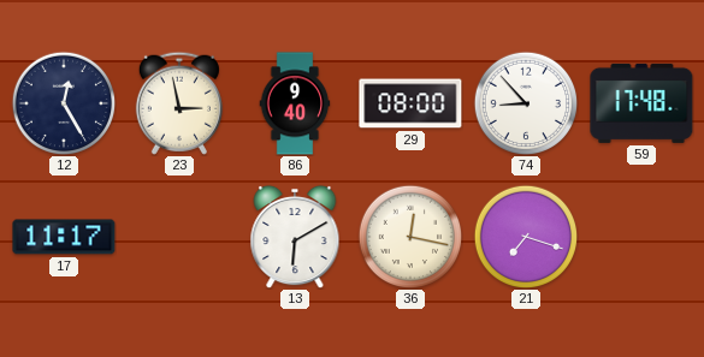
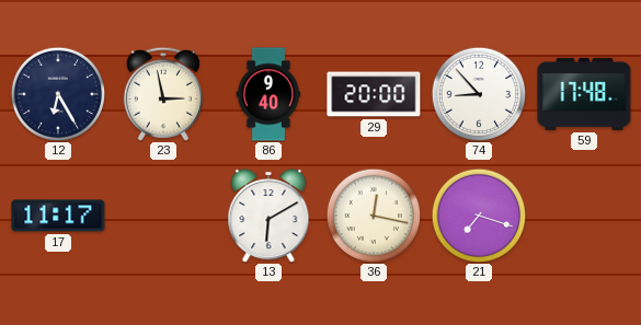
12: 12:25 -> 6:25 (58, 94)
29: 08:00 -> 20:00 (374, 94)
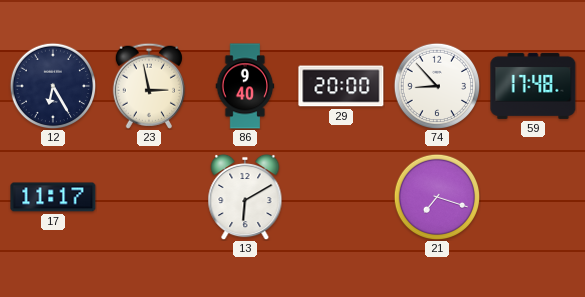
36: 12:17 -> none (374, 216)
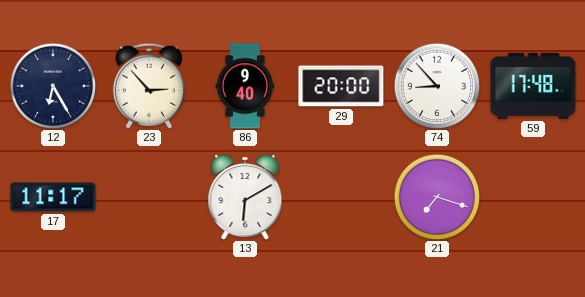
23: 2:58 -> 2:53 (149, 86)
